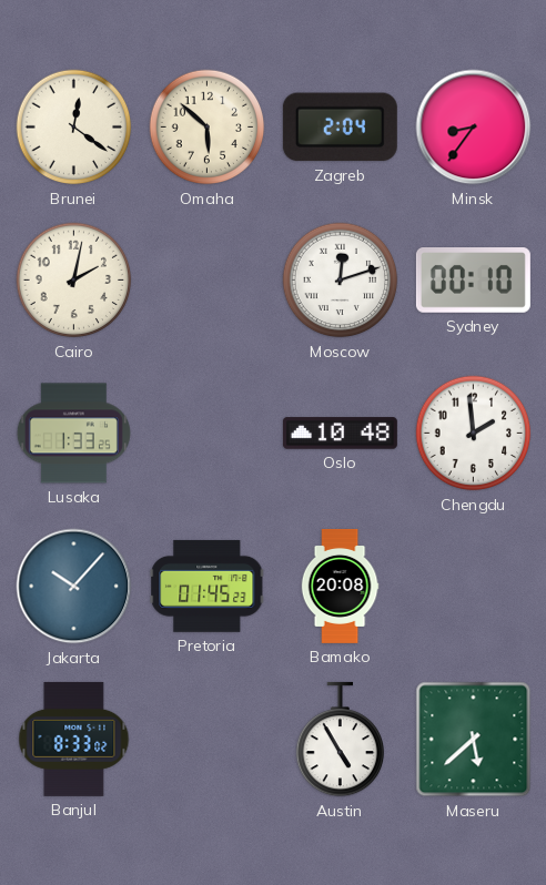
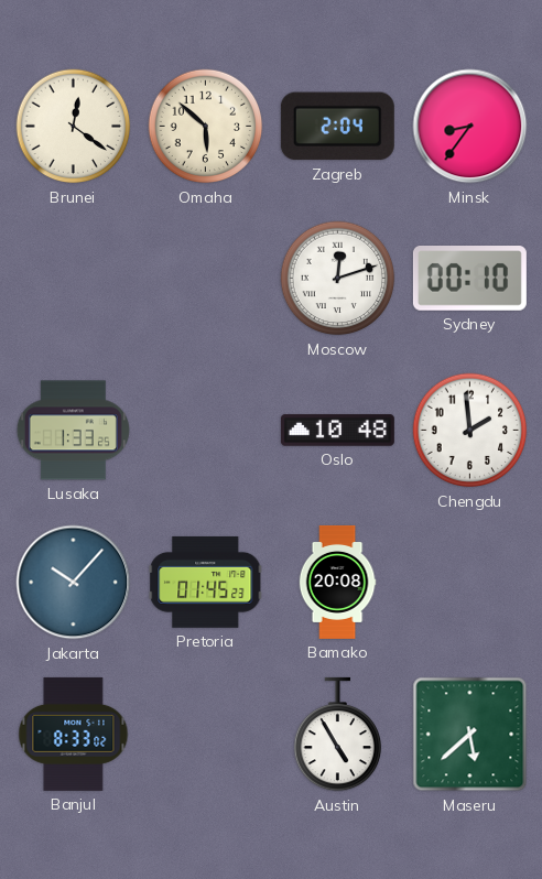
Cairo: 2:02 -> none (74, 281)
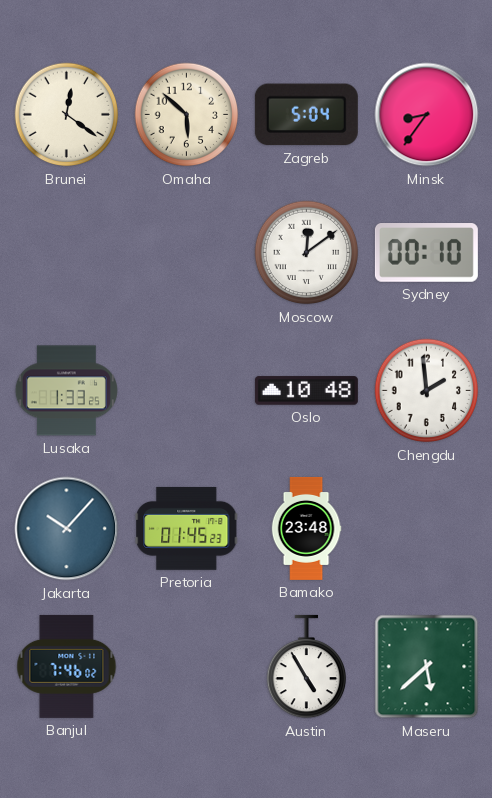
Zagreb: 2:04 -> 5:04 (306, 115)
Moscow: 12:12 -> 12:09 (307, 253)
Bamako: 20:08 -> 23:48 (306, 528)
Banjul: 8:33 -> 7:46 (67, 666)
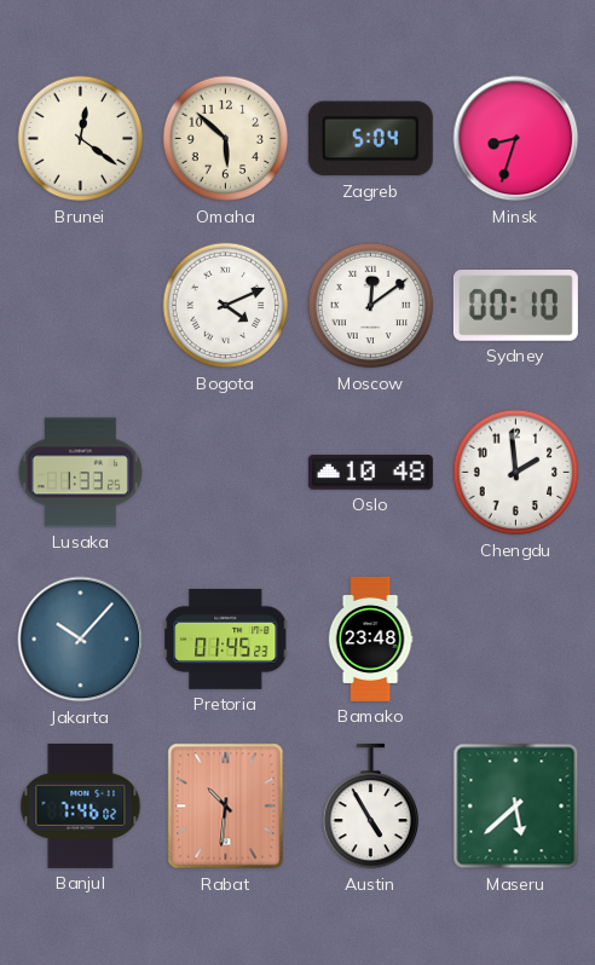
Minsk: 8:36 -> 8:33 (516, 139)
Bogota: none -> 4:11 (226, 306)
Rabat: none -> 10:31 (226, 807)
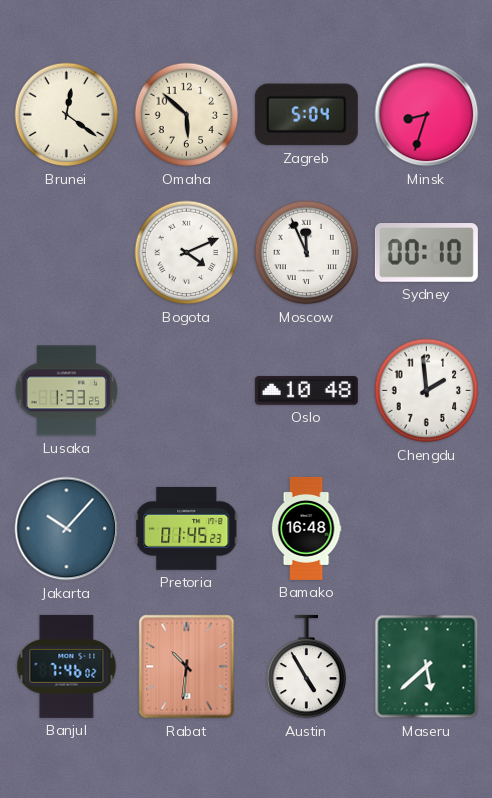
Moscow: 12:09 -> 11:56 (307, 253)
Bamako: 23:48 -> 16:48 (306, 528)
